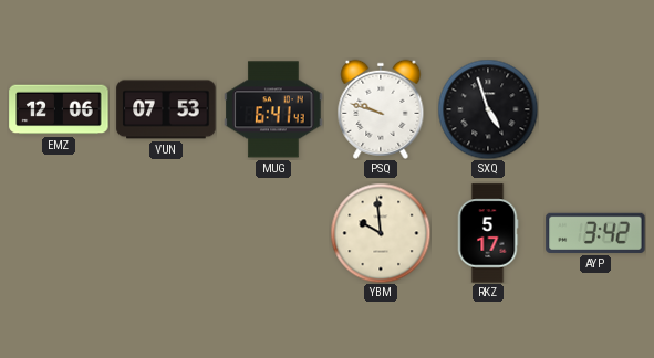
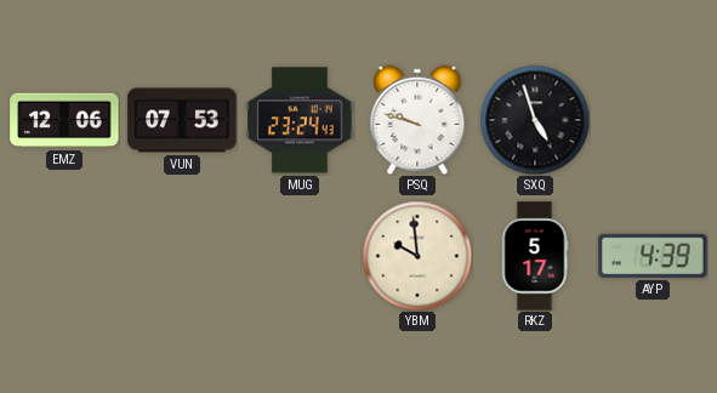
MUG: 6:41 -> 23:24 (300, 120)
AYP: 3:42 -> 4:39 (653, 256)
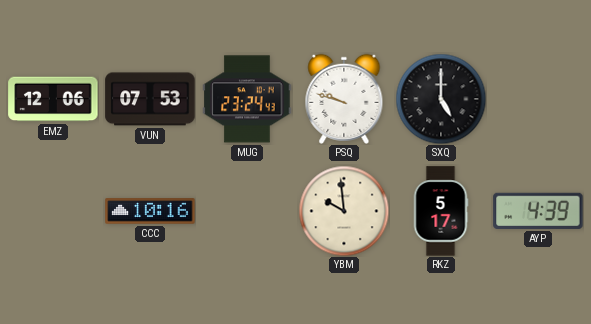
SXQ: 4:57 -> 5:00 (441, 99)
CCC: none -> 10:16 (150, 211)
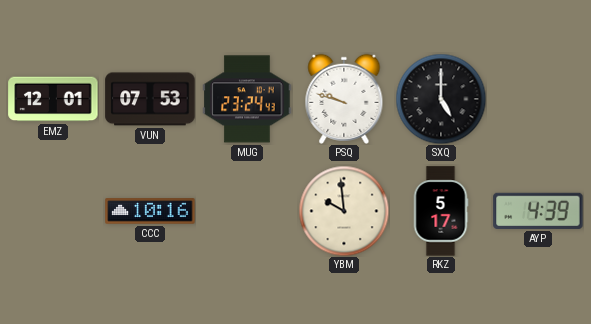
EMZ: 12:06 -> 12:01 (53, 99)
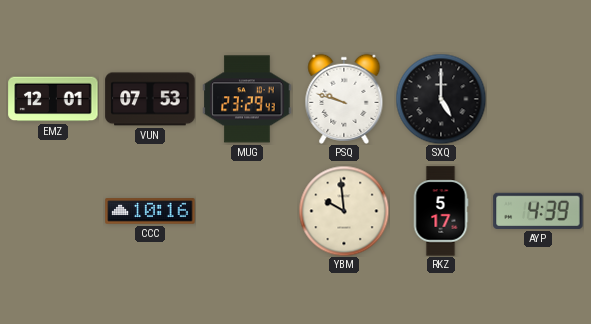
MUG: 23:24 -> 23:29 (247, 99)
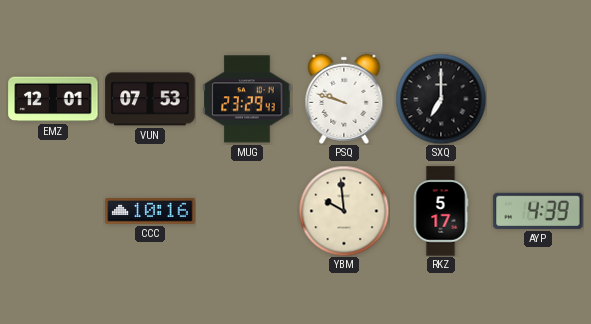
SXQ: 5:00 -> 7:00 (441, 99)
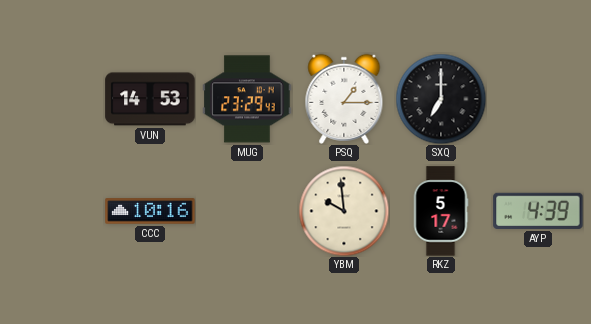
EMZ: 12:01 -> none (53, 99)
VUN: 07:53 -> 14:53 (150, 99)
PSQ: 9:48 -> 1:15 (344, 99)
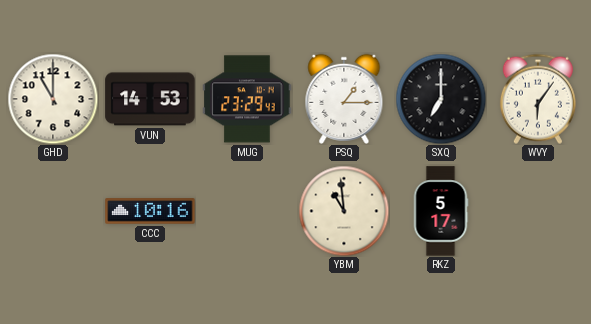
GHD: none -> 11:00 (53, 99)
WVY: none -> 6:06 (538, 99)
YBM: 9:59 -> 10:59 (344, 211)
AYP: 4:39 -> none (538, 211)
